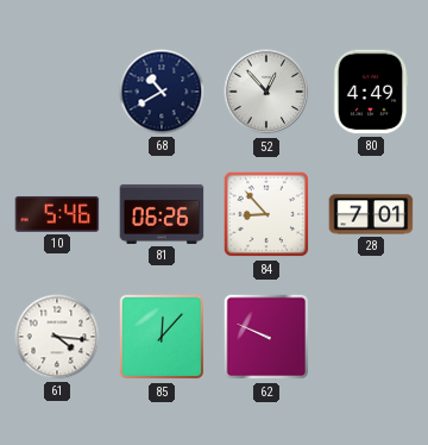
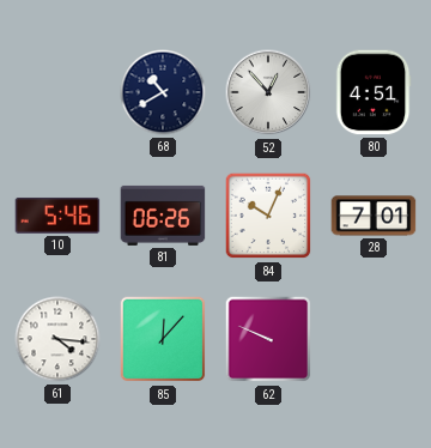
80: 4:49 -> 4:51 (374, 92)
84: 8:53 -> 10:04 (268, 216)
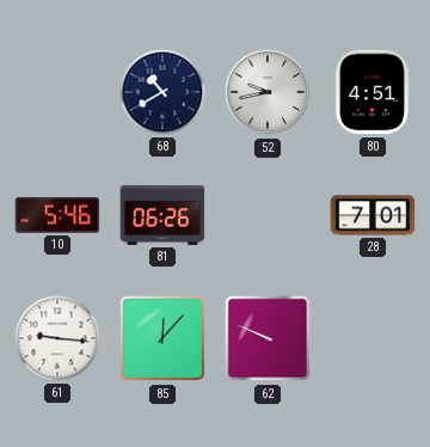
52: 12:53 -> 9:43 (268, 92)
84: 10:04 -> none (268, 216)
61: 4:16 -> 9:16 (57, 338)
